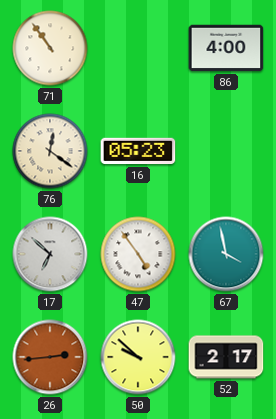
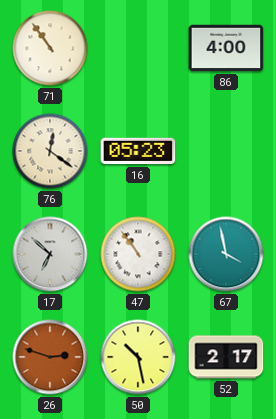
47: 4:54 -> 10:54 (138, 254)
26: 2:44 -> 2:48 (50, 357)
50: 9:52 -> 10:28 (138, 357)
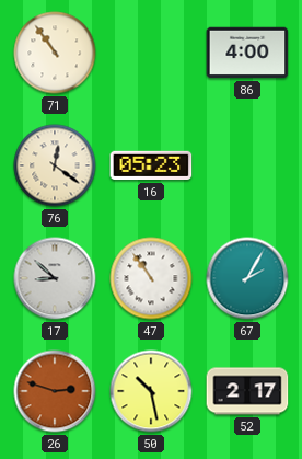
17: 6:52 -> 8:52 (55, 278)
67: 3:58 -> 2:05 (247, 278)
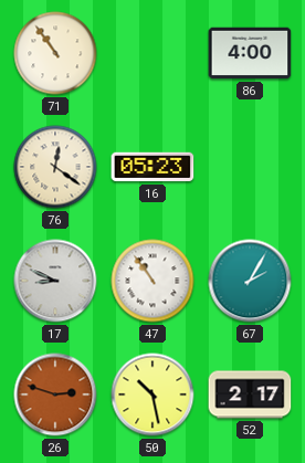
17: 8:52 -> 8:49 (55, 281)
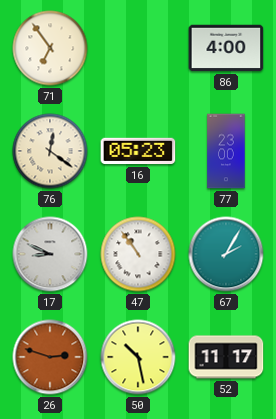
71: 10:54 -> 6:54 (50, 48)
77: none -> 23:00 (226, 151)
52: 2:17 -> 11:17 (226, 357)
